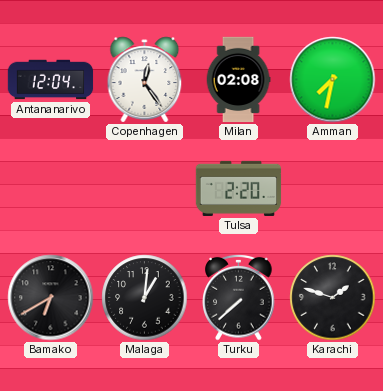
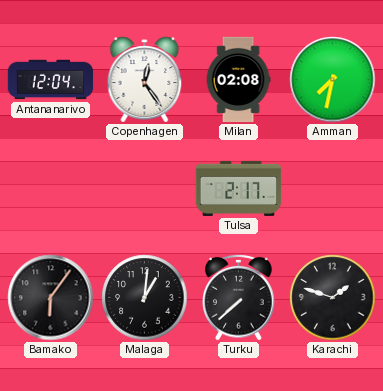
Tulsa: 2:20 -> 2:17 (239, 188)
Bamako: 6:40 -> 6:06 (51, 298)
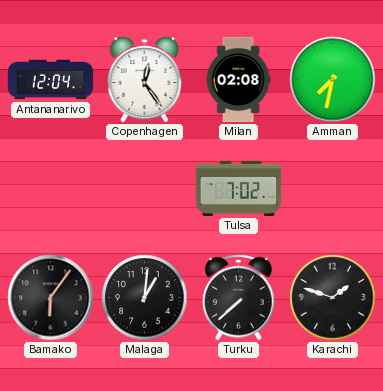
Tulsa: 2:17 -> 7:02 (239, 188)
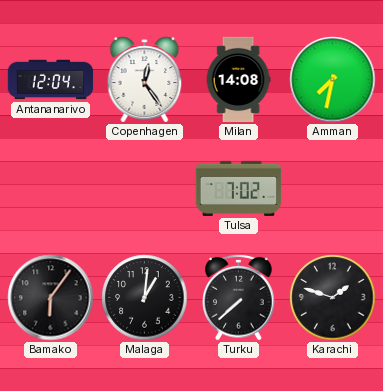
Milan: 02:08 -> 14:08 (238, 80)
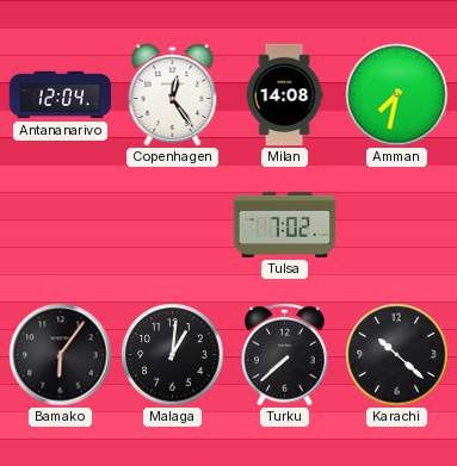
Karachi: 1:48 -> 10:22 (397, 355)
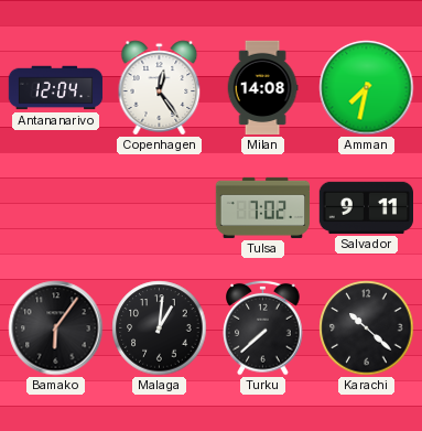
Salvador: none -> 9:11 (366, 207)
